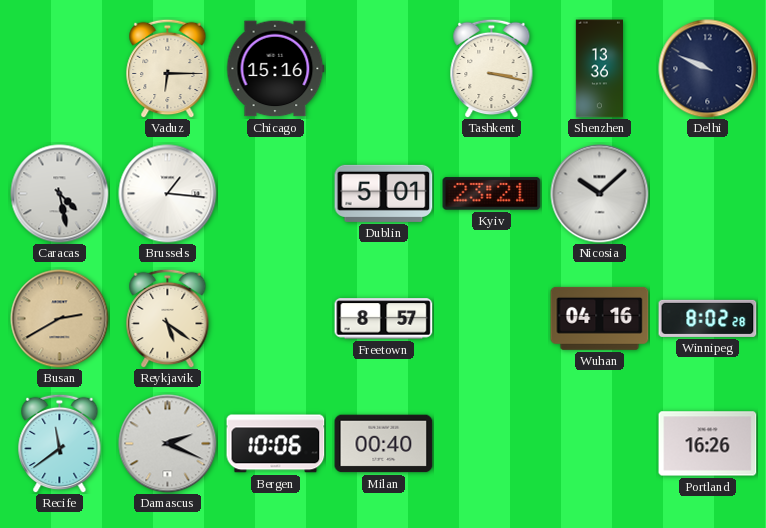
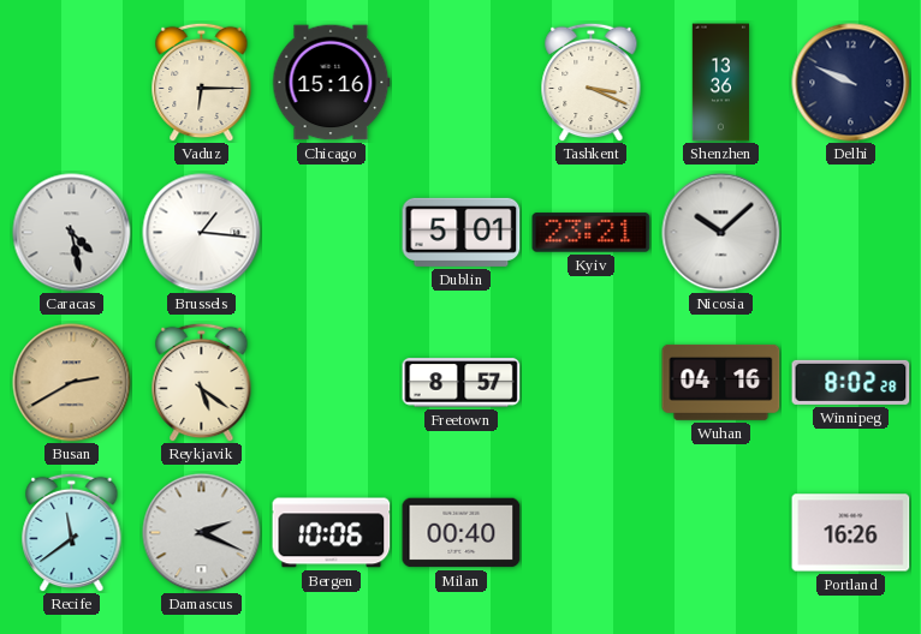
Tashkent: 3:17 -> 3:19 (592, 82)
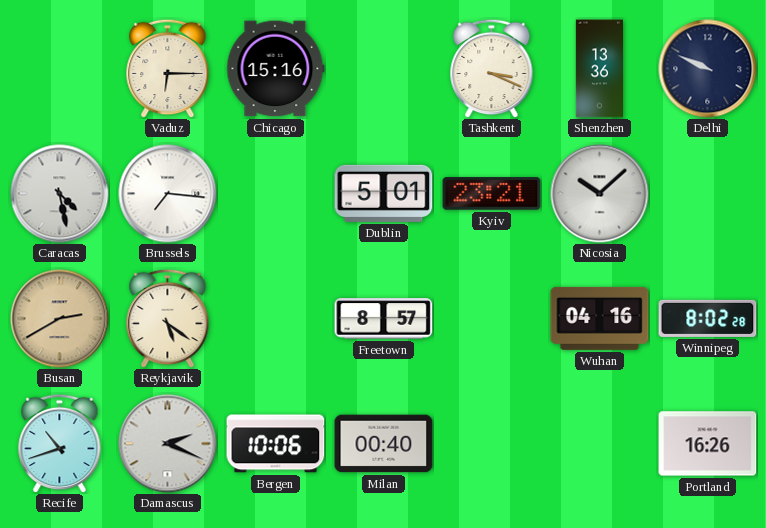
Brussels: 1:16 -> 7:16 (168, 194)
Recife: 11:39 -> 10:42 (60, 443)
